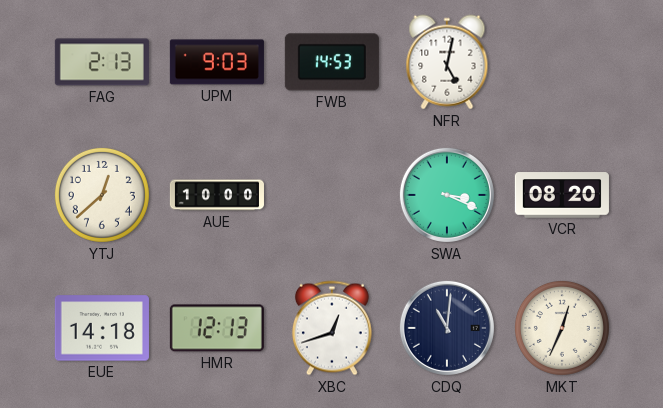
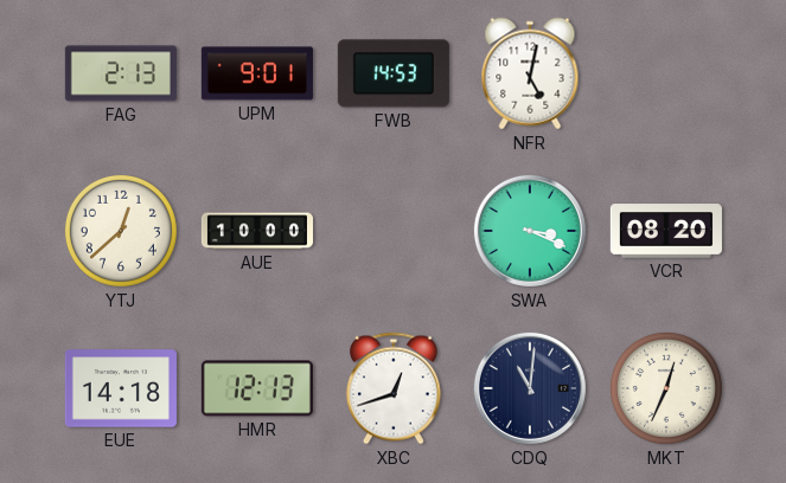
UPM: 9:03 -> 9:01 (257, 73)
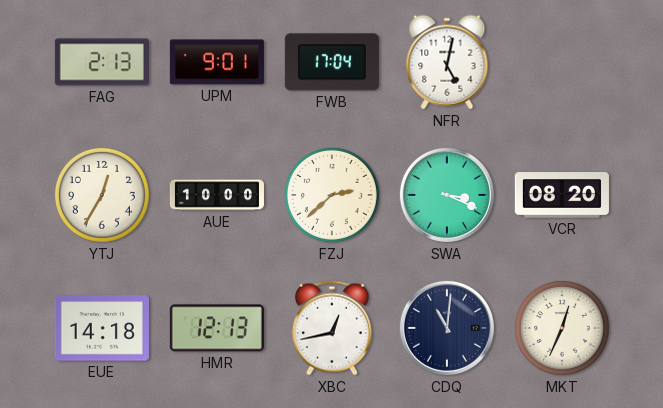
FWB: 14:53 -> 17:04 (332, 62)
YTJ: 12:38 -> 12:35 (102, 195)
FZJ: none -> 2:38 (332, 195)
XBC: 12:42 -> 12:43 (332, 328)
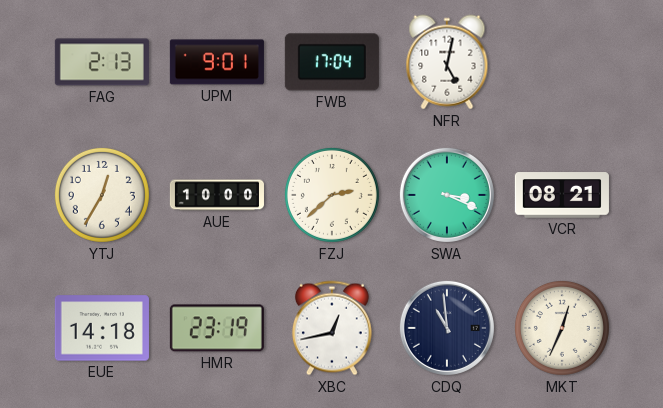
VCR: 08:20 -> 08:21 (562, 195)
HMR: 12:13 -> 23:19 (217, 328)
CDQ: 11:01 -> 10:59 (447, 328)
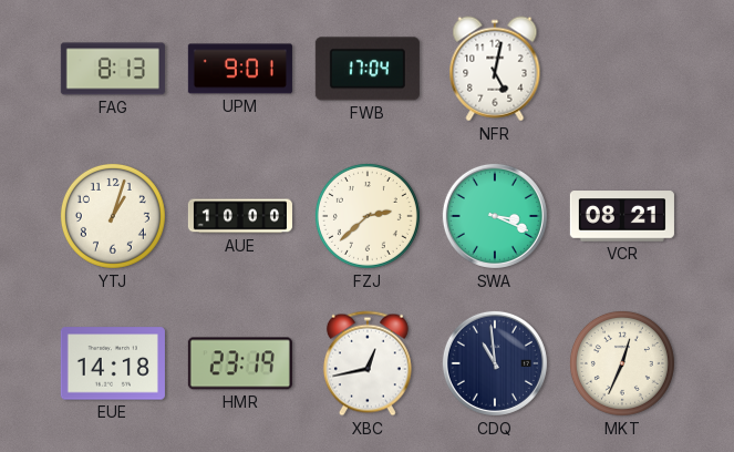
FAG: 2:13 -> 8:13 (113, 69)
YTJ: 12:35 -> 1:03 (113, 216)
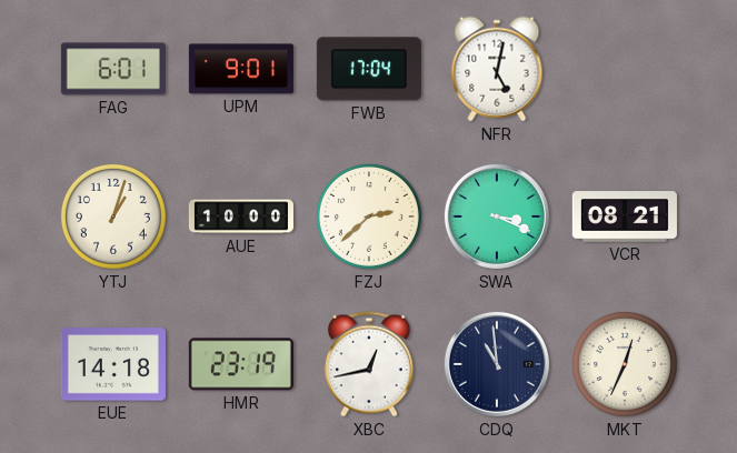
FAG: 8:13 -> 6:01 (113, 69)
